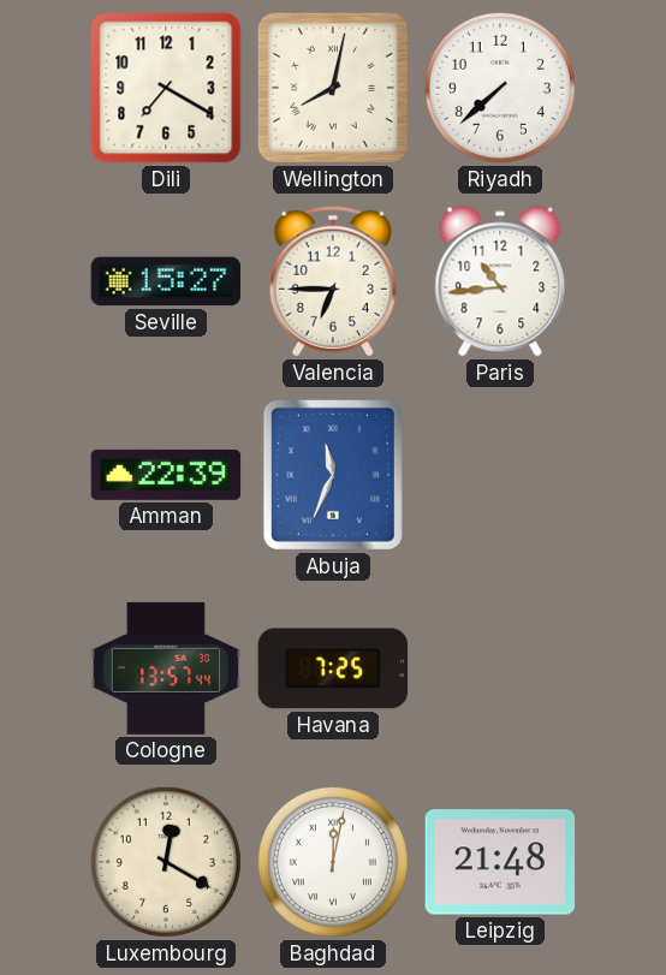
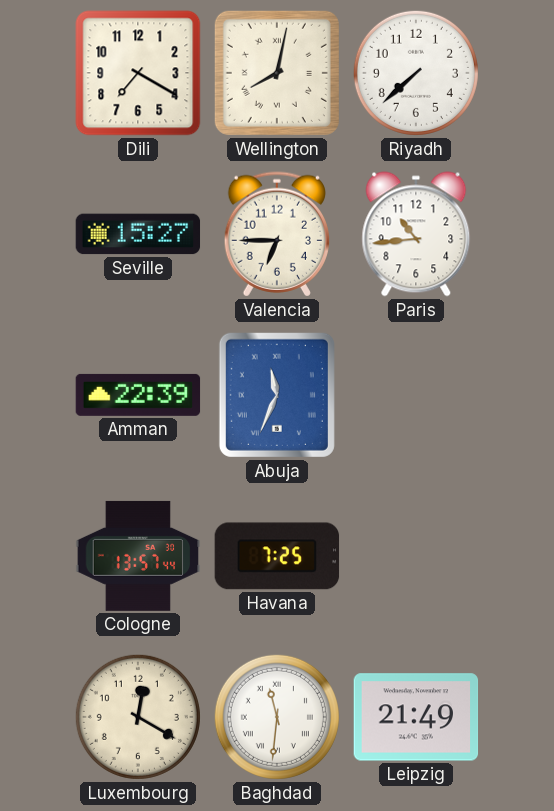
Baghdad: 12:02 -> 11:31 (277, 717)
Leipzig: 21:48 -> 21:49 (416, 717)
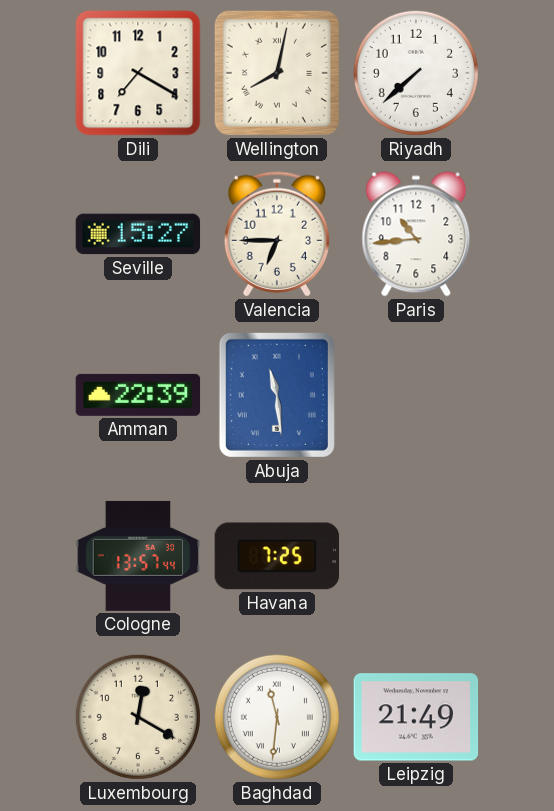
Abuja: 11:34 -> 11:29 (277, 395)
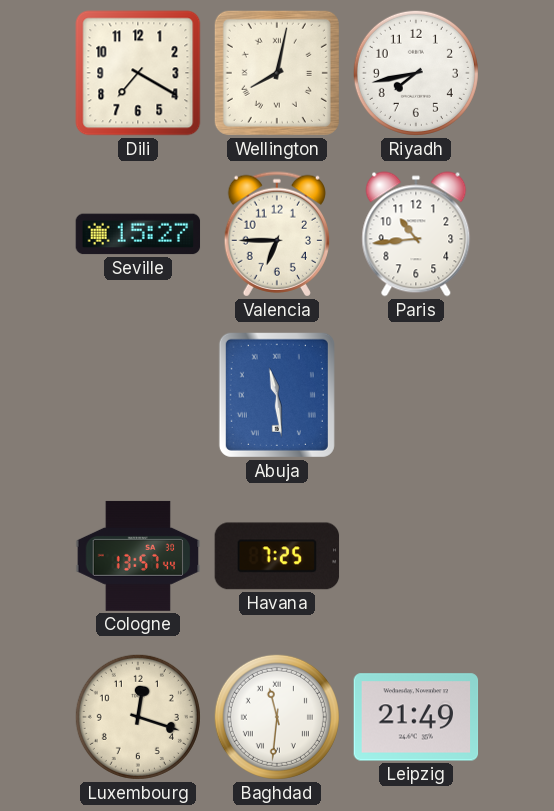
Riyadh: 7:38 -> 7:43 (416, 73)
Amman: 22:39 -> none (138, 395)
Luxembourg: 12:20 -> 12:18 (138, 717)
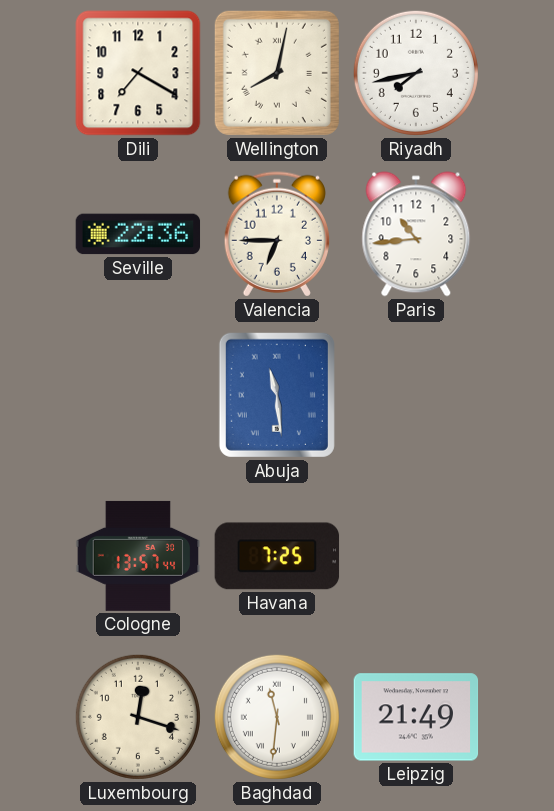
Seville: 15:27 -> 22:36 (138, 234)
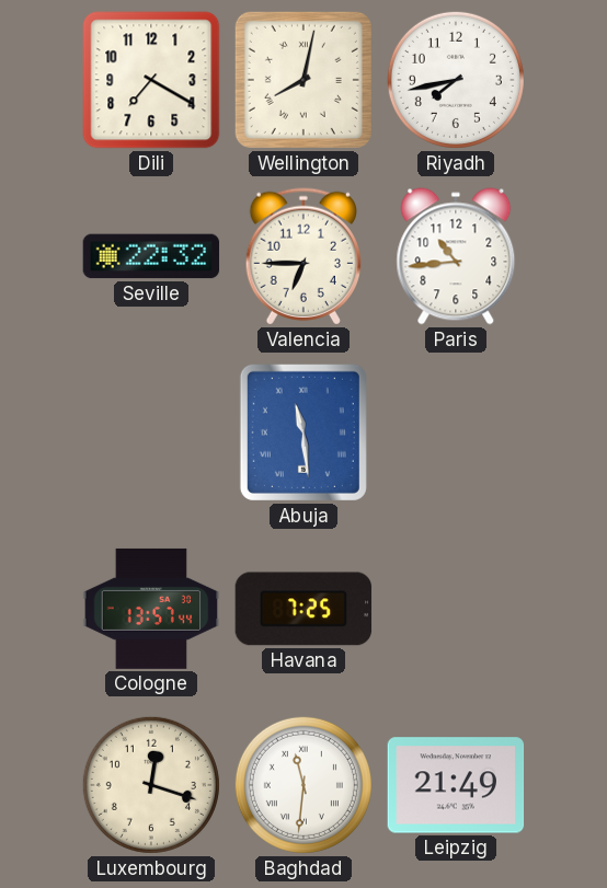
Seville: 22:36 -> 22:32 (151, 256)
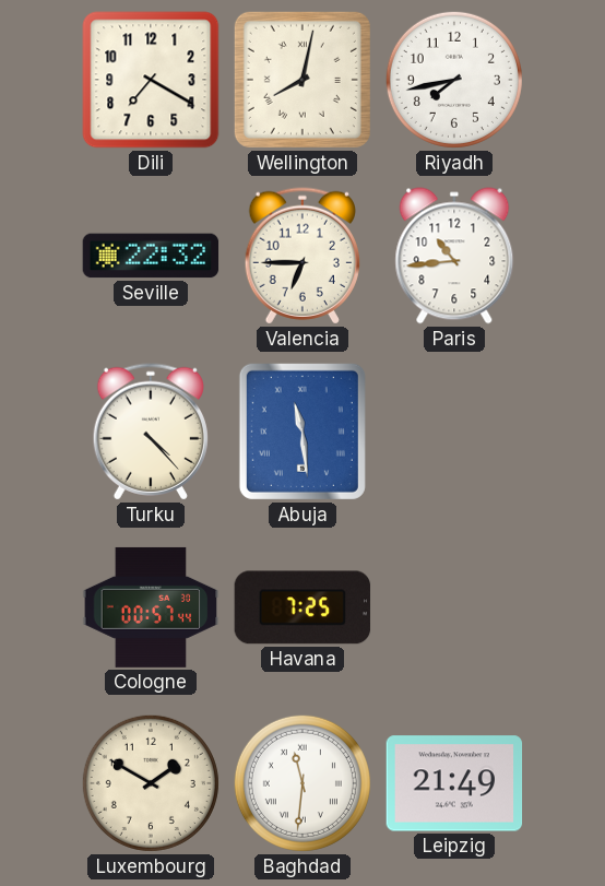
Turku: none -> 4:23 (151, 432)
Cologne: 13:57 -> 00:57 (151, 607)
Luxembourg: 12:18 -> 1:50 (151, 783)
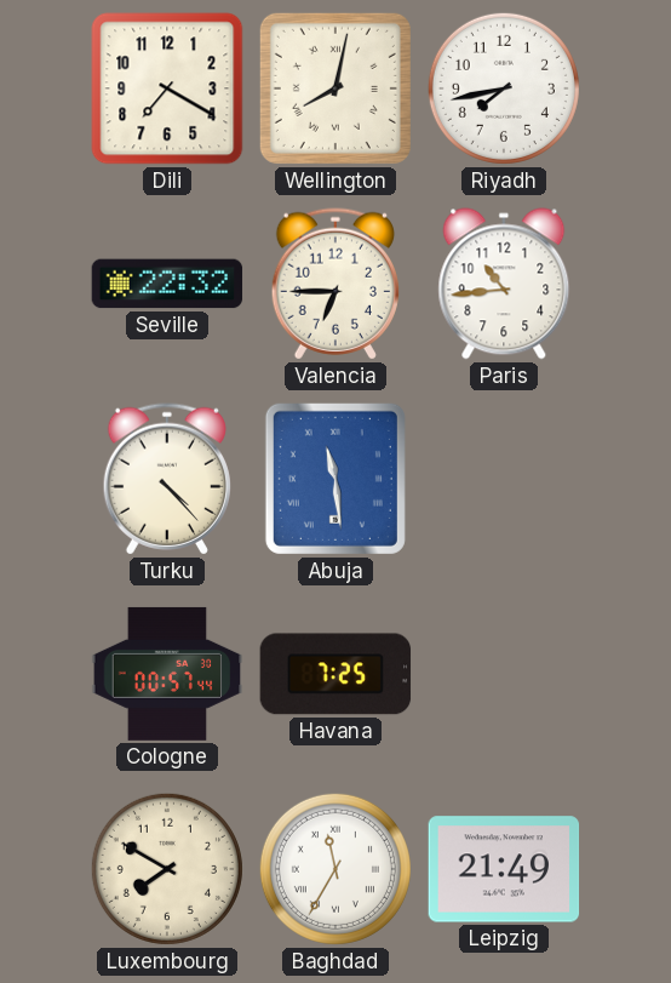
Luxembourg: 1:50 -> 7:50 (167, 869)
Baghdad: 11:31 -> 11:35 (335, 869)
